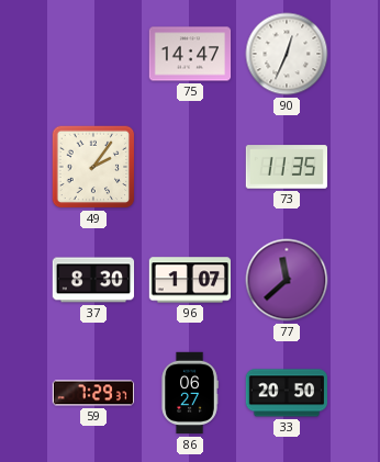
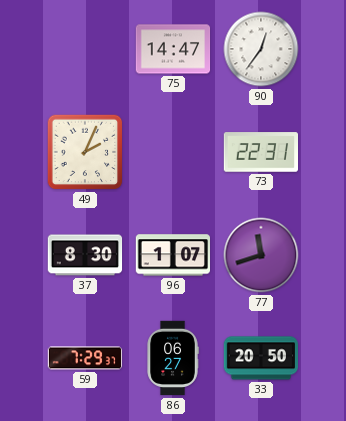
90: 12:34 -> 12:36 (261, 49)
49: 2:06 -> 2:04 (85, 152)
73: 11:35 -> 22:31 (260, 152)
77: 11:38 -> 11:42 (261, 255)
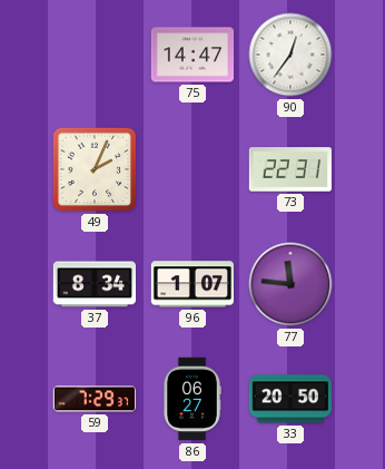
37: 8:30 -> 8:34 (95, 284)
77: 11:42 -> 11:46 (290, 284)
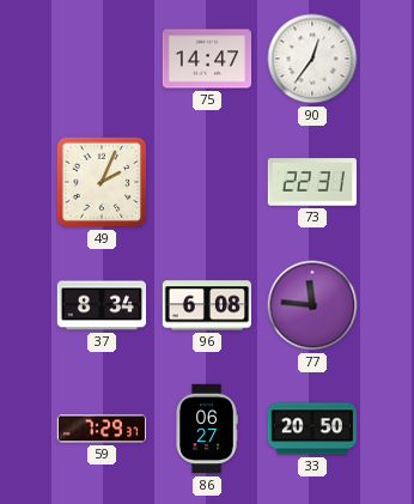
96: 1:07 -> 6:08 (207, 305)
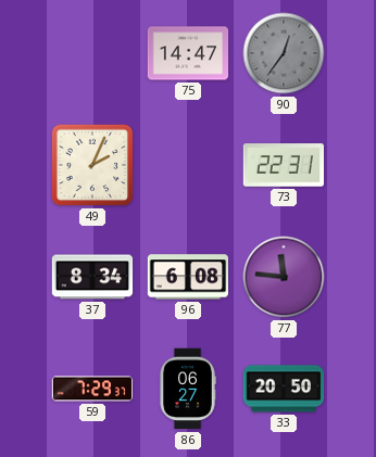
90 dial: white -> grey (284, 53)
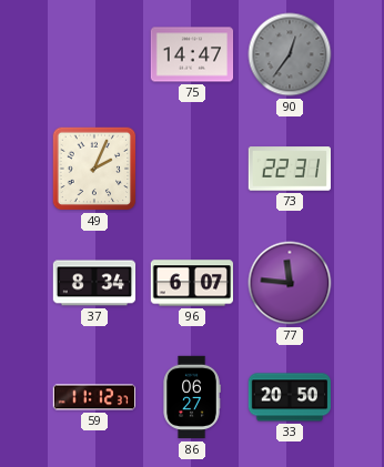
96: 6:08 -> 6:07 (192, 283)
59: 7:29 -> 11:12 (94, 397)
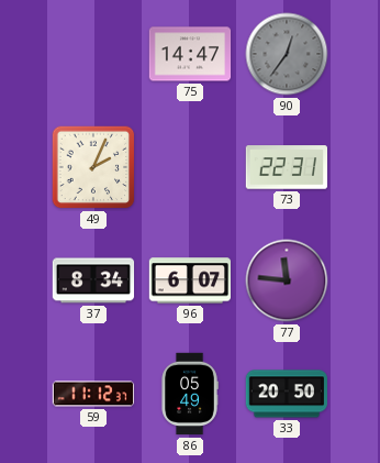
86: 06:27 -> 05:49 (190, 394)
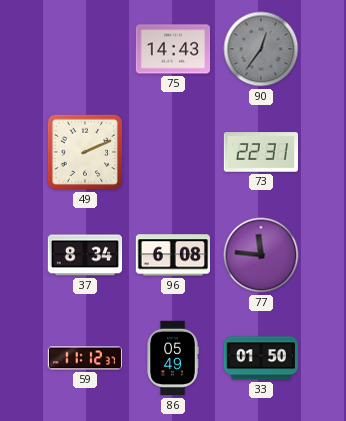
75: 14:47 -> 14:43 (173, 49)
49: 2:04 -> 2:11 (85, 152)
96: 6:07 -> 6:08 (173, 255)
33: 20:50 -> 01:50 (260, 358)
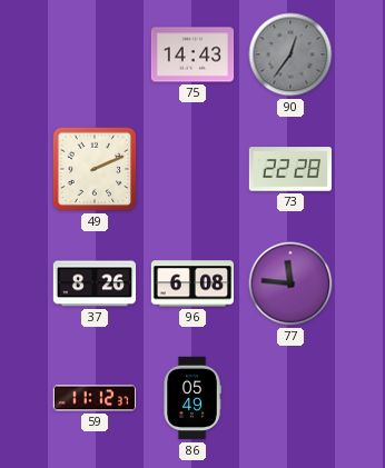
73: 22:31 -> 22:28 (289, 169)
37: 8:34 -> 8:26 (95, 283)
33: 01:50 -> none (260, 358)
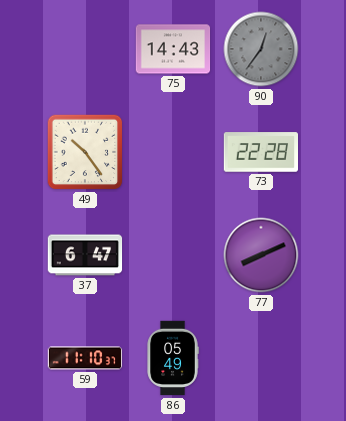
49: 2:11 -> 10:24 (85, 152)
37: 8:26 -> 6:47 (85, 255)
96: 6:08 -> none (192, 283)
77: 11:46 -> 8:11 (261, 255)
59: 11:12 -> 11:10 (85, 358)
